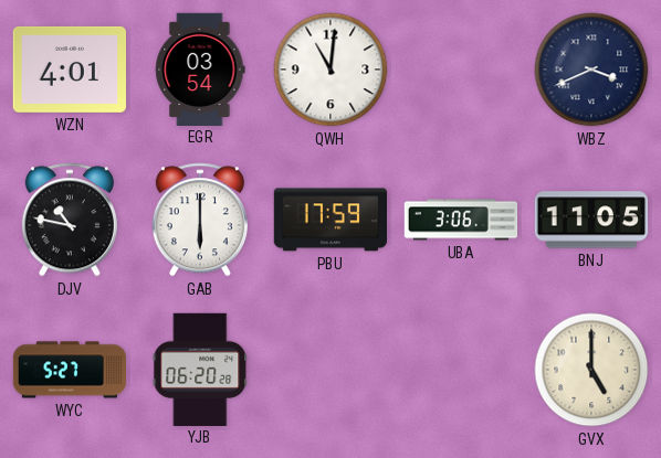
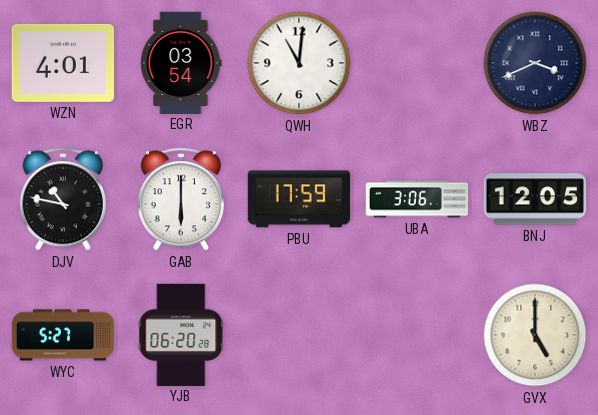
BNJ: 11:05 -> 12:05 (535, 199)
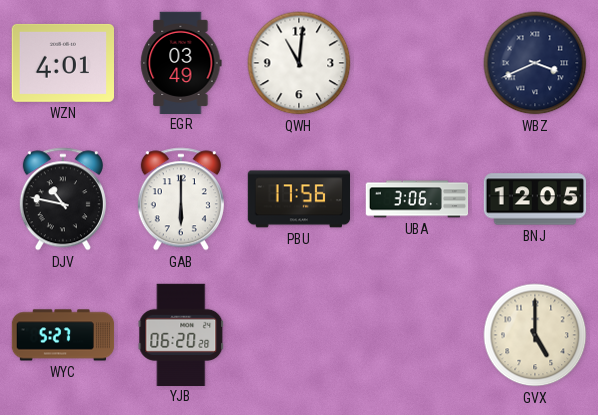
EGR: 03:54 -> 03:49 (181, 62)
PBU: 17:59 -> 17:56 (298, 199)
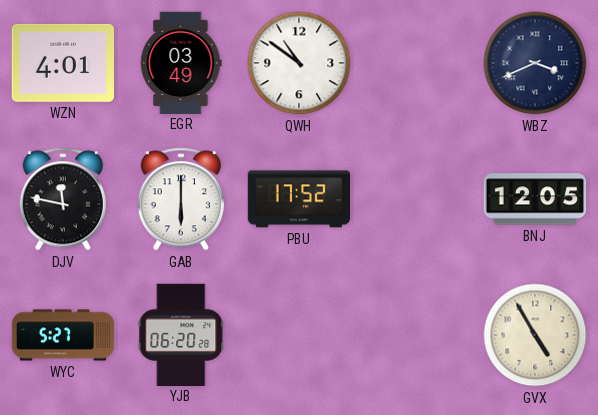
QWH: 11:01 -> 10:51 (299, 63)
DJV: 10:47 -> 11:47 (63, 199)
PBU: 17:56 -> 17:52 (298, 199)
UBA: 3:06 -> none (417, 199)
GVX: 5:00 -> 4:55 (535, 335)
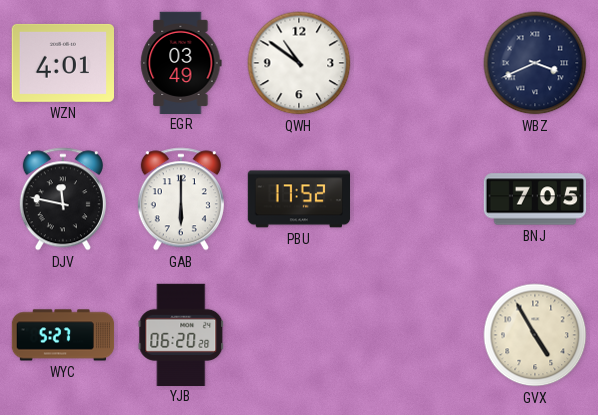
BNJ: 12:05 -> 7:05 (535, 199)
